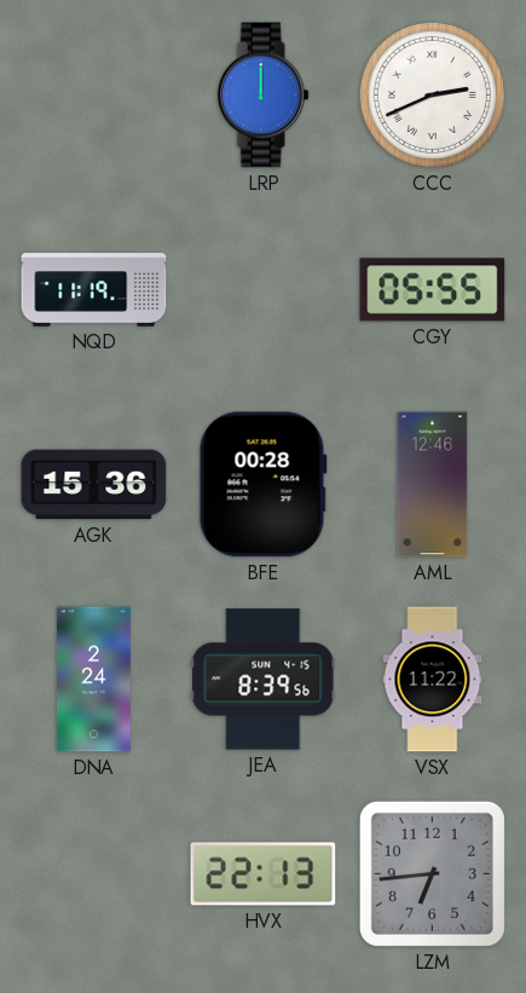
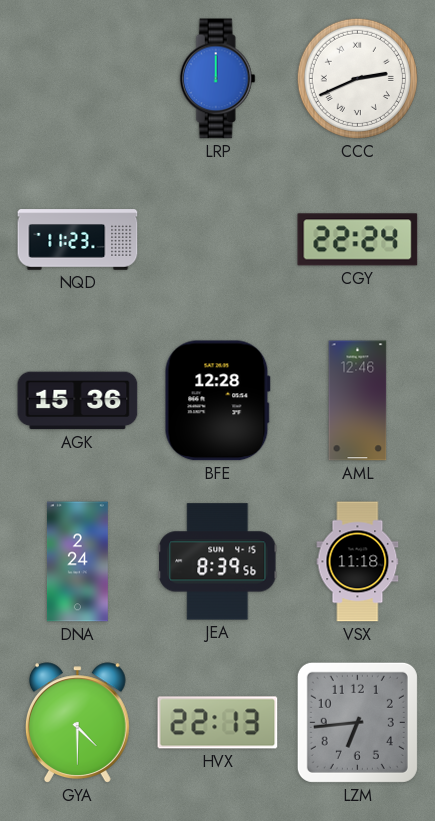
NQD: 11:19 -> 11:23 (78, 240)
CGY: 05:55 -> 22:24 (358, 240)
BFE: 00:28 -> 12:28 (217, 401)
VSX: 11:22 -> 11:18 (358, 562)
GYA: none -> 4:30 (77, 723)
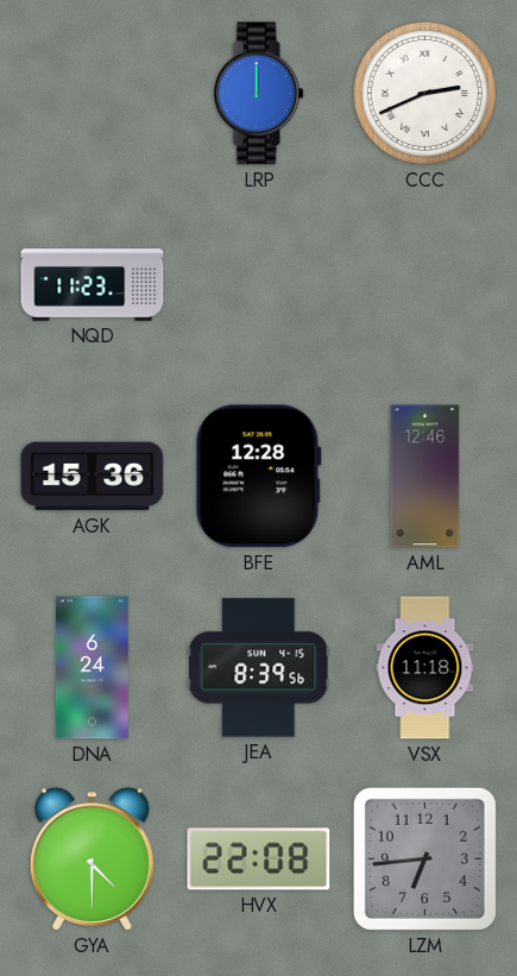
CGY: 22:24 -> none (358, 240)
DNA: 2:24 -> 6:24 (92, 668)
HVX: 22:13 -> 22:08 (259, 859)
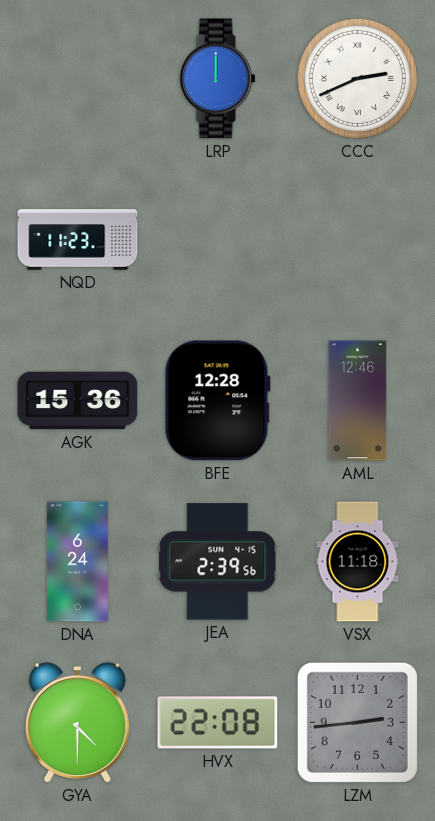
JEA: 8:39 -> 2:39 (218, 562)
LZM: 6:44 -> 2:44 (357, 722)
